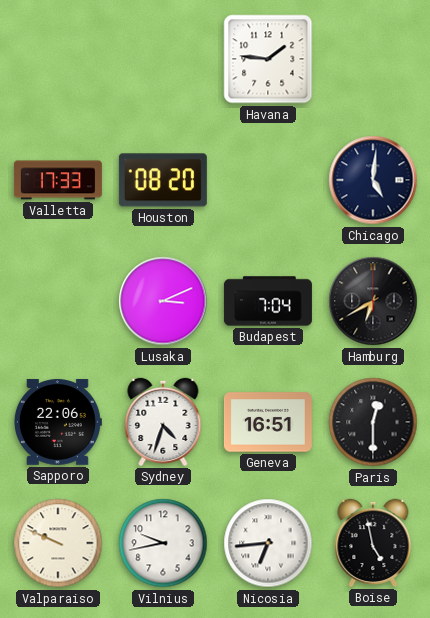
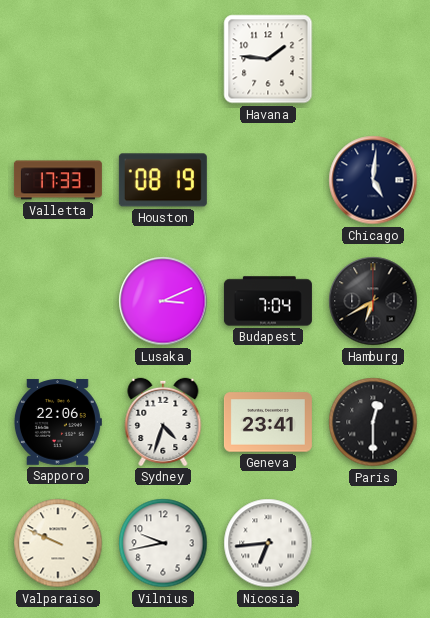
Houston: 08:20 -> 08:19 (163, 180)
Geneva: 16:51 -> 23:41 (268, 422)
Boise: 4:58 -> none (373, 543)
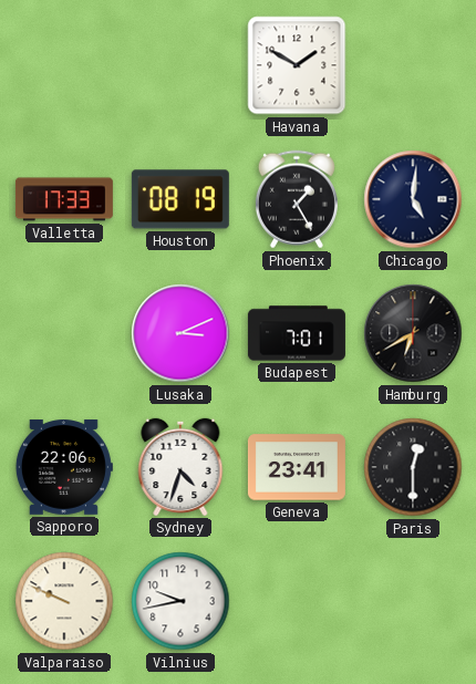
Havana: 1:46 -> 1:50 (297, 65)
Phoenix: none -> 1:25 (297, 199)
Budapest: 7:04 -> 7:01 (297, 333)
Nicosia: 6:44 -> none (268, 543)
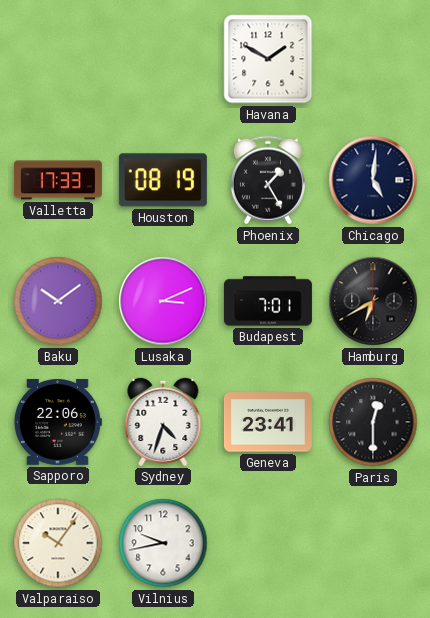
Baku: none -> 10:09 (58, 301)
Valparaiso: 9:49 -> 10:06 (58, 543)
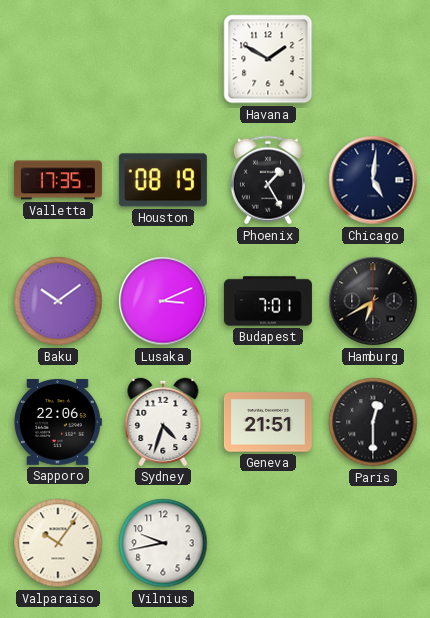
Valletta: 17:33 -> 17:35 (58, 180)
Geneva: 23:41 -> 21:51 (268, 422)
